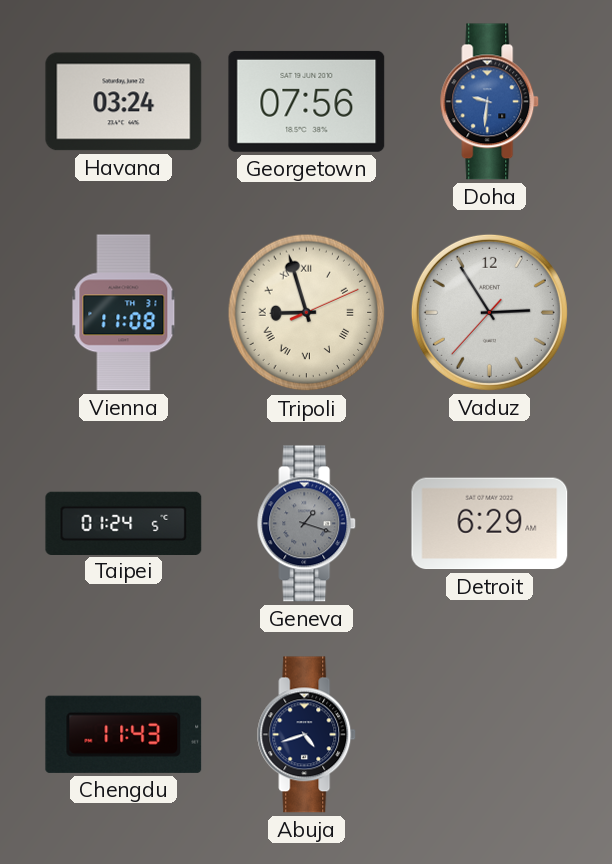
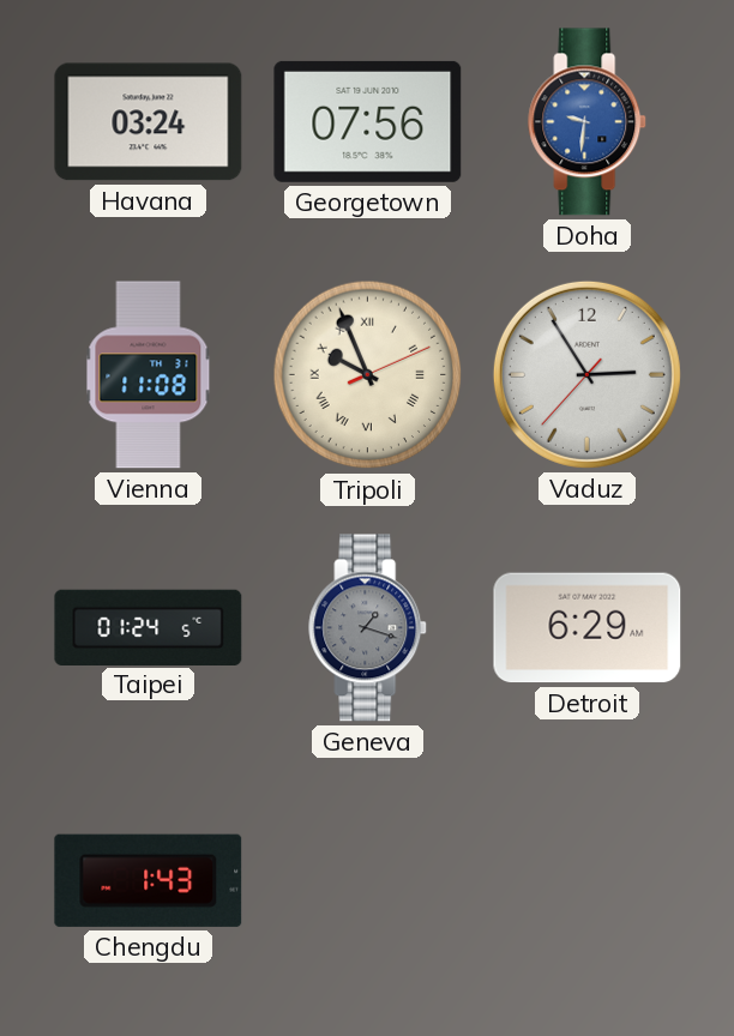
Tripoli: 8:57 -> 9:56 (368, 375)
Chengdu: 11:43 -> 1:43 (149, 880)
Abuja: 4:42 -> none (307, 735)
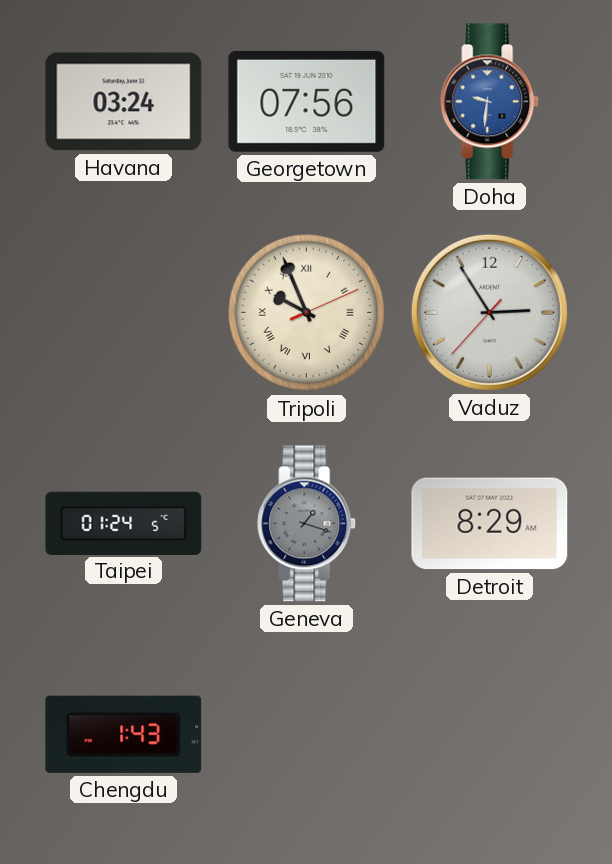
Vienna: 11:08 -> none (149, 375)
Detroit: 6:29 -> 8:29 (490, 524)
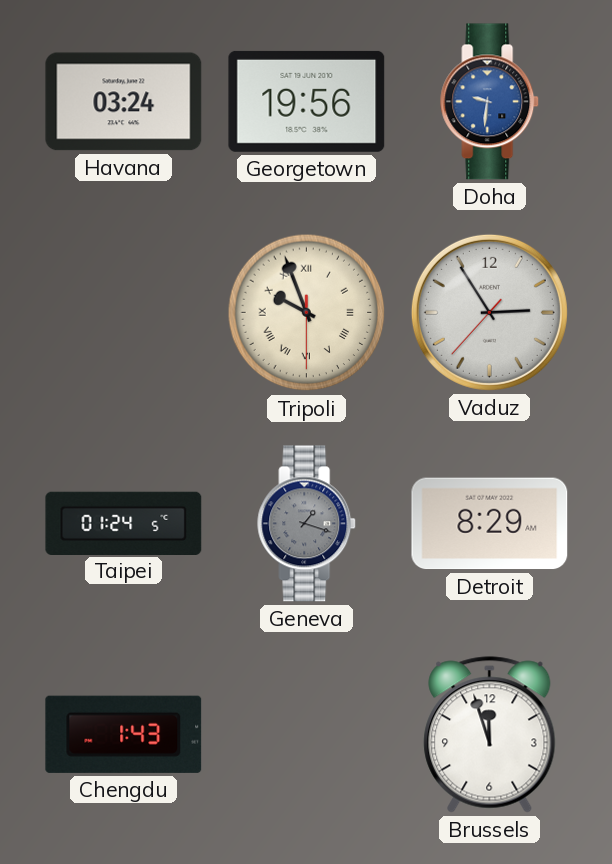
Georgetown: 07:56 -> 19:56 (307, 101)
Tripoli: 9:56:11 -> 9:56:30 (307, 313)
Brussels: none -> 11:57 (490, 735)
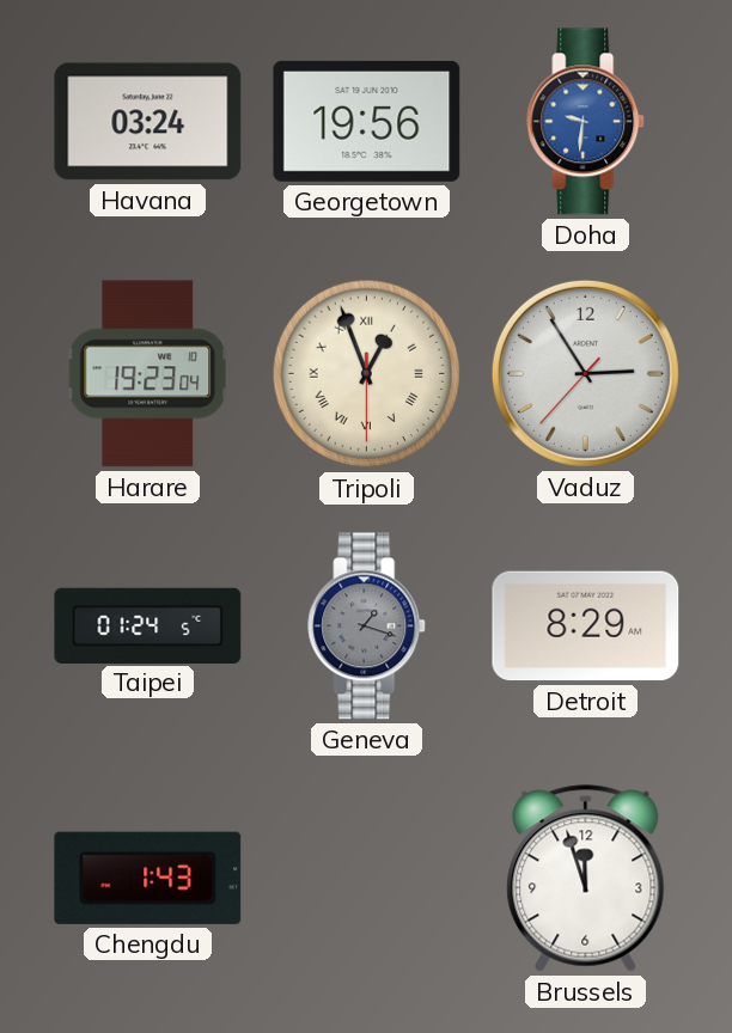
Harare: none -> 19:23 (148, 374)
Tripoli: 9:56 -> 12:56 (367, 374)
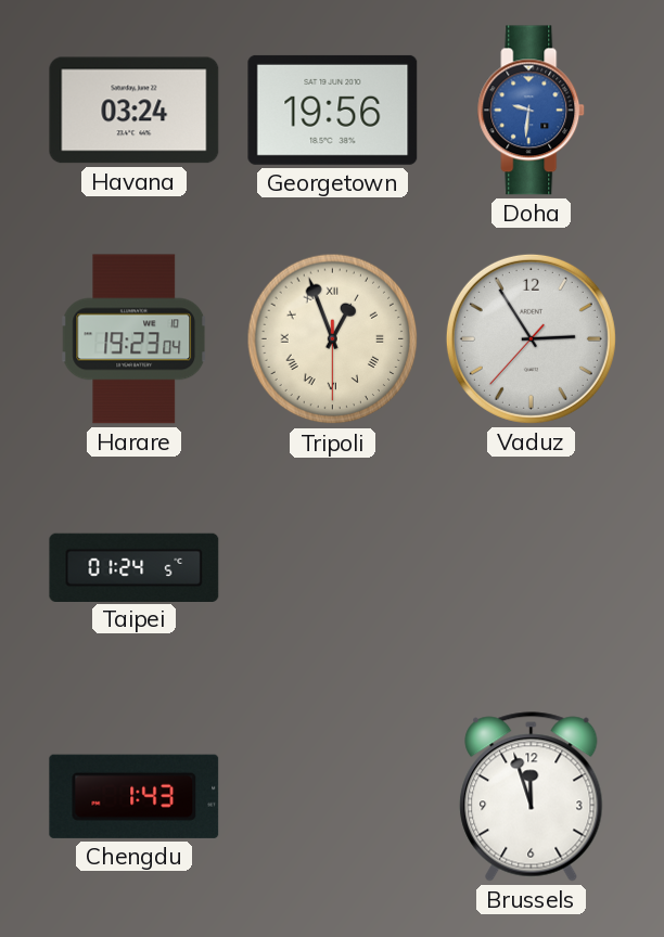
Geneva: 1:18 -> none (367, 626)
Detroit: 8:29 -> none (586, 626)
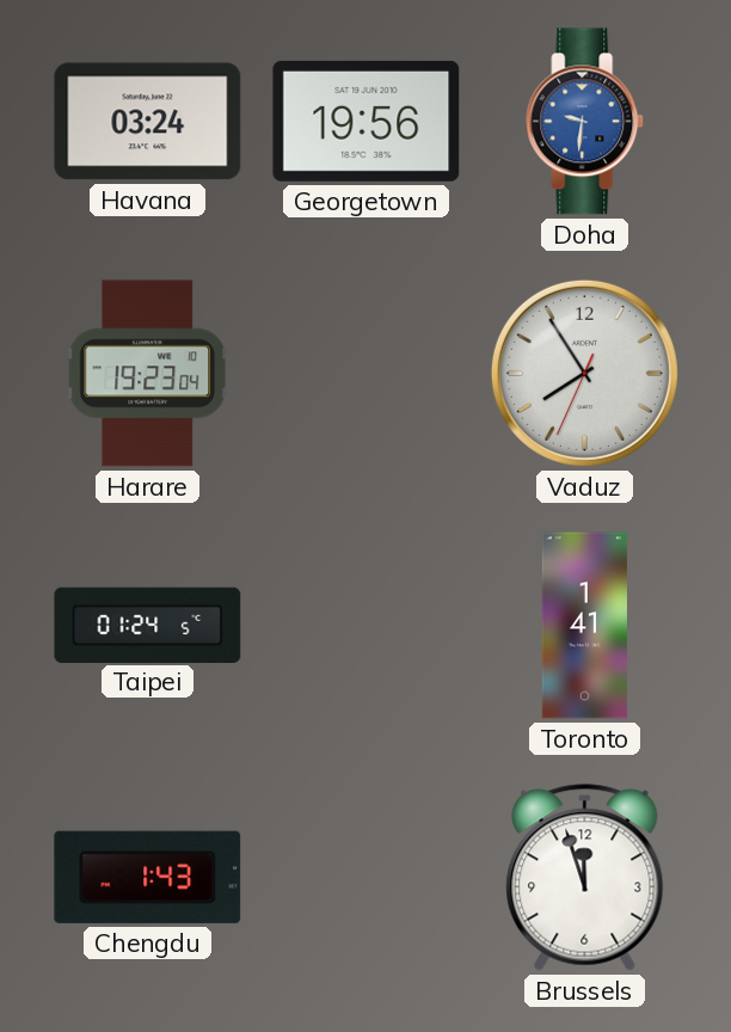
Tripoli: 12:56 -> none (333, 339)
Vaduz: 2:54 -> 7:54 (584, 373)
Toronto: none -> 1:41 (584, 626)
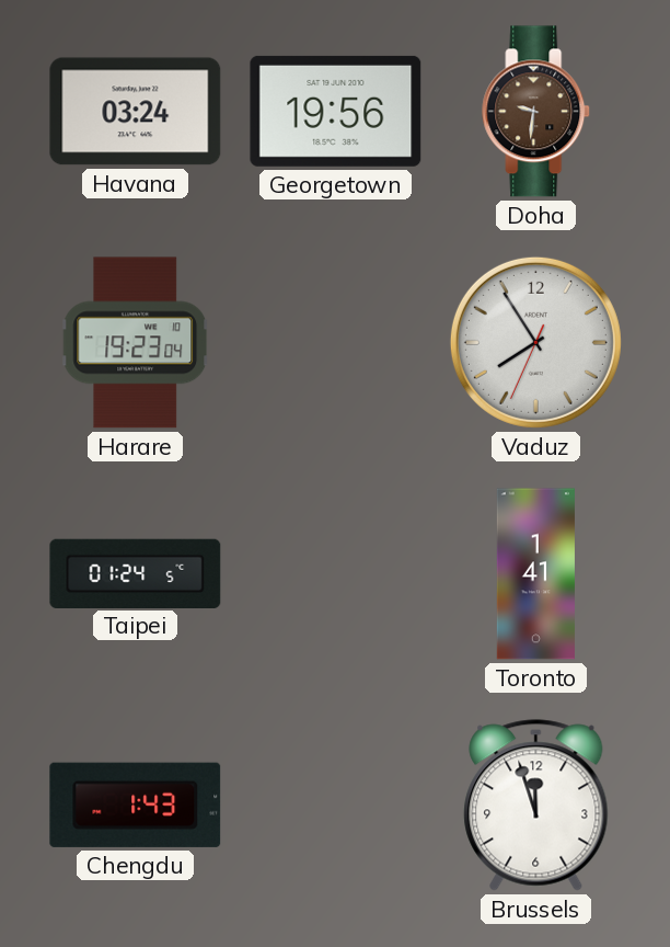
Doha dial: blue -> brown (536, 112)
